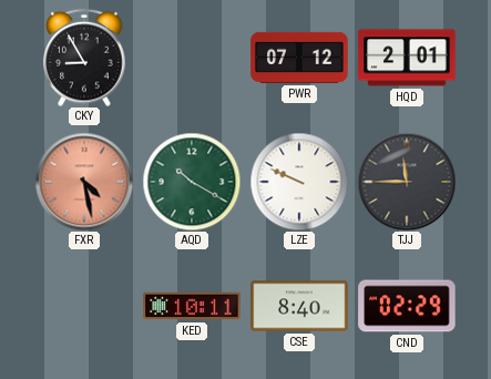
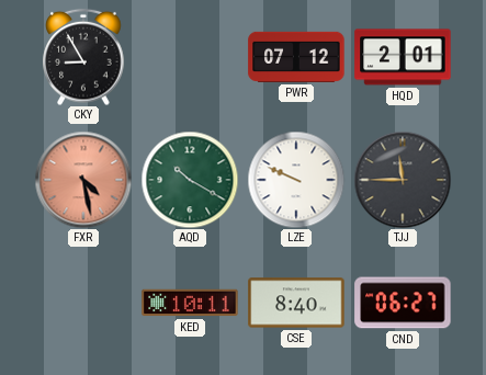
CND: 02:29 -> 06:27 (403, 303)
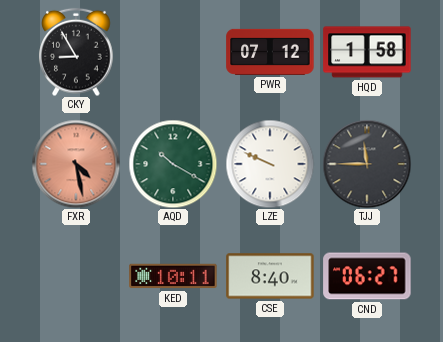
HQD: 2:01 -> 1:58 (367, 52)
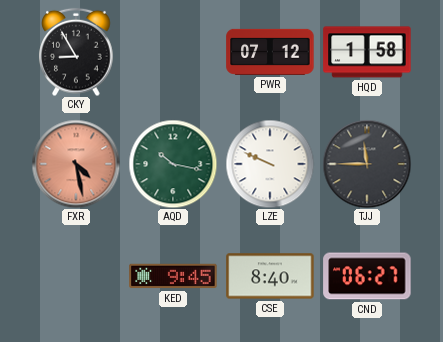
AQD: 10:20 -> 10:17 (173, 164)
KED: 10:11 -> 9:45 (173, 276)
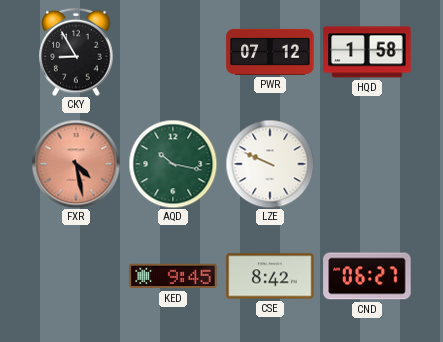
TJJ: 11:45 -> none (367, 164)
CSE: 8:40 -> 8:42 (270, 276)
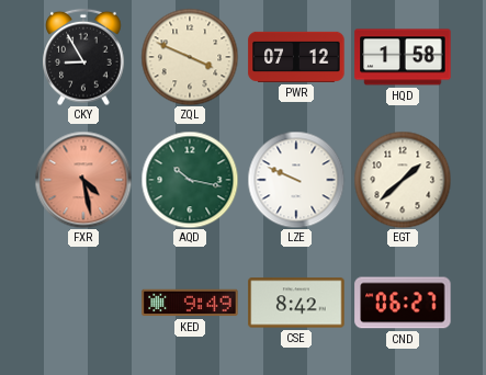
ZQL: none -> 3:49 (190, 57)
EGT: none -> 1:38 (403, 180)
KED: 9:45 -> 9:49 (190, 303)
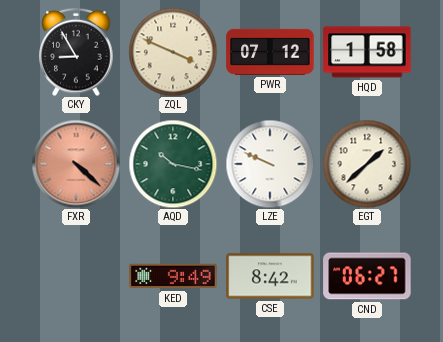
FXR: 4:28 -> 4:22 (76, 164)
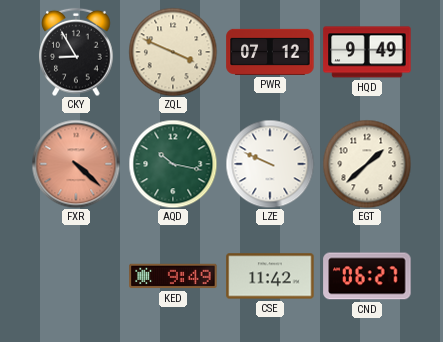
HQD: 1:58 -> 9:49 (367, 52)
CSE: 8:42 -> 11:42 (270, 276)
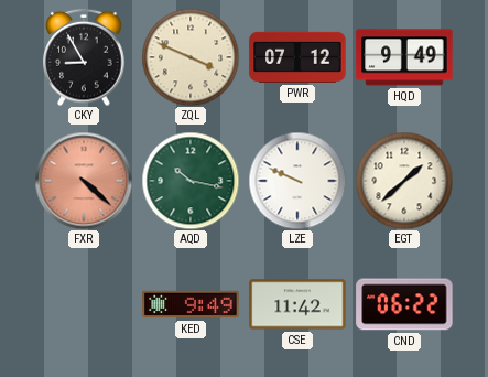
CND: 06:27 -> 06:22 (404, 304)
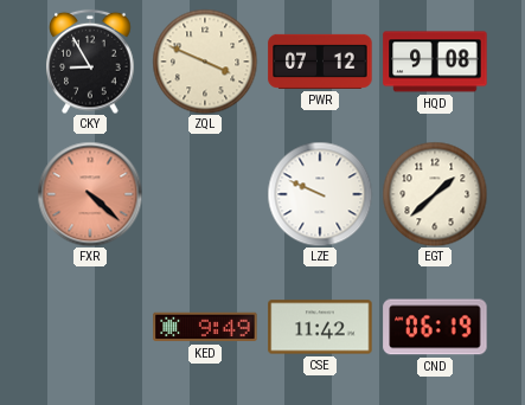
HQD: 9:49 -> 9:08 (435, 62)
AQD: 10:17 -> none (191, 181)
CND: 06:22 -> 06:19 (435, 327)
